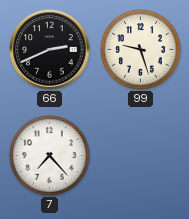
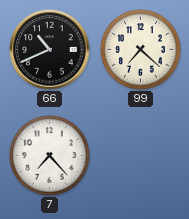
66: 2:41 -> 10:41 (50, 50)
99: 9:27 -> 7:22 (141, 50)
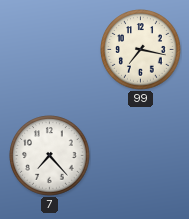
66: 10:41 -> none (50, 50)
99: 7:22 -> 7:17 (141, 50)
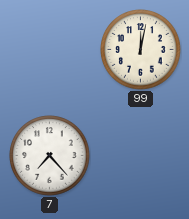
99: 7:17 -> 12:02 (141, 50)
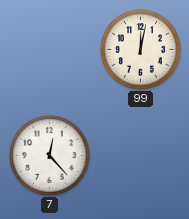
7: 7:23 -> 12:23 (50, 156)
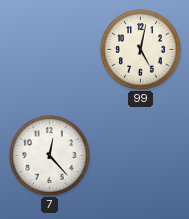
99: 12:02 -> 5:02 (141, 50)
